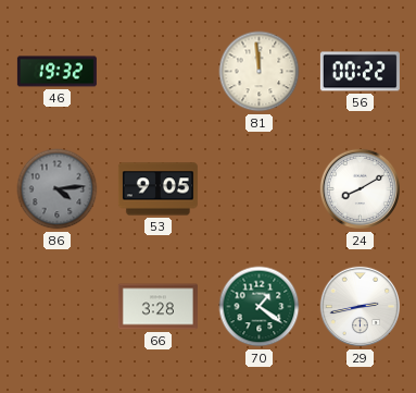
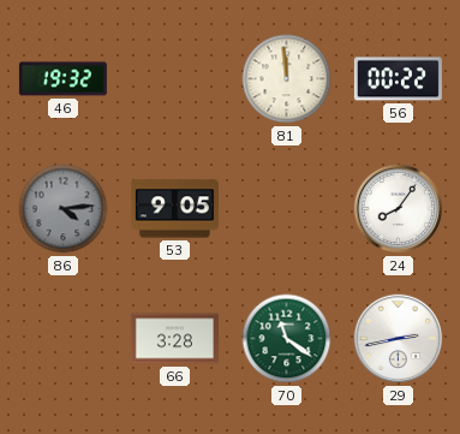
24: 8:10 -> 8:06 (399, 209)
70: 1:21 -> 11:21 (287, 339)
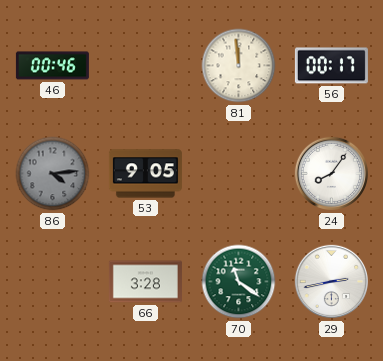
46: 19:32 -> 00:46 (52, 66)
56: 00:22 -> 00:17 (331, 66)
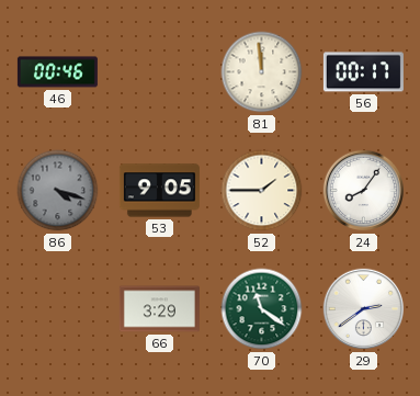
86: 4:14 -> 4:18 (58, 191)
52: none -> 1:45 (262, 191)
66: 3:28 -> 3:29 (159, 309)
29: 2:43 -> 2:39 (364, 309)
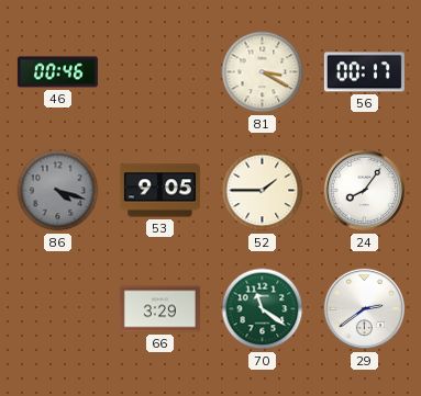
81: 11:59 -> 3:20 (263, 72)
